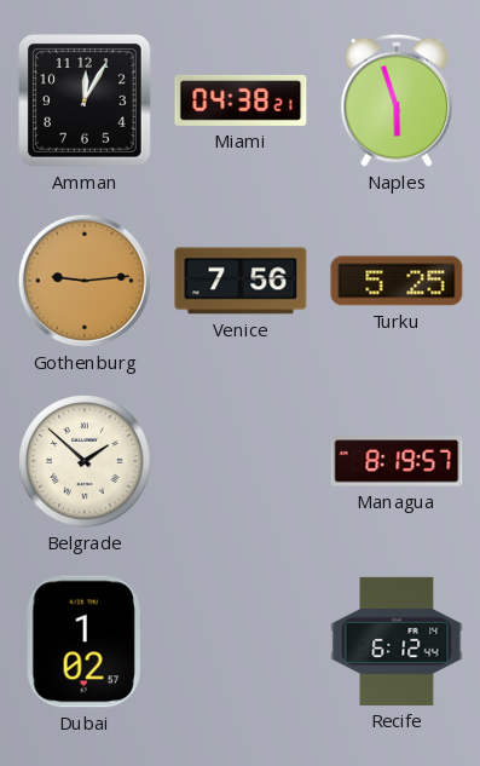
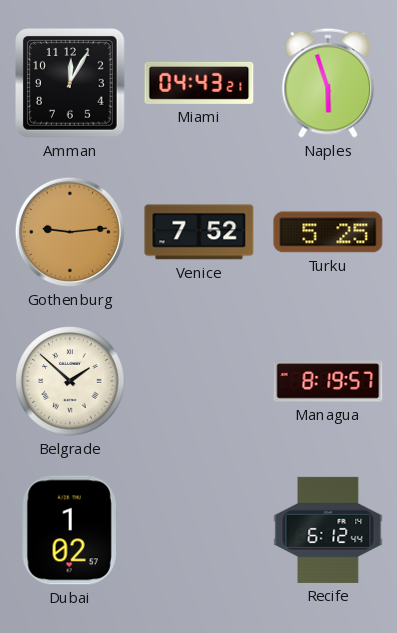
Miami: 04:38 -> 04:43 (199, 83)
Venice: 7:56 -> 7:52 (199, 232)
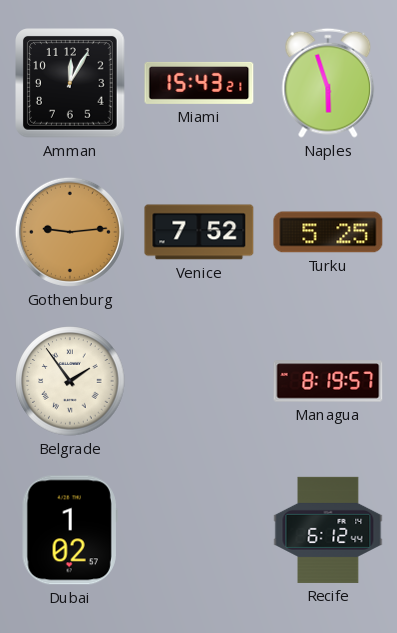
Miami: 04:43 -> 15:43 (199, 83)
Belgrade: 1:52 -> 1:54 (70, 381)
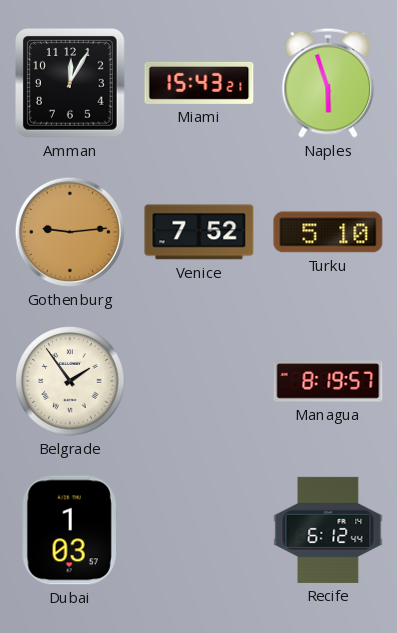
Turku: 5:25 -> 5:10 (328, 232)
Dubai: 1:02 -> 1:03 (70, 530)
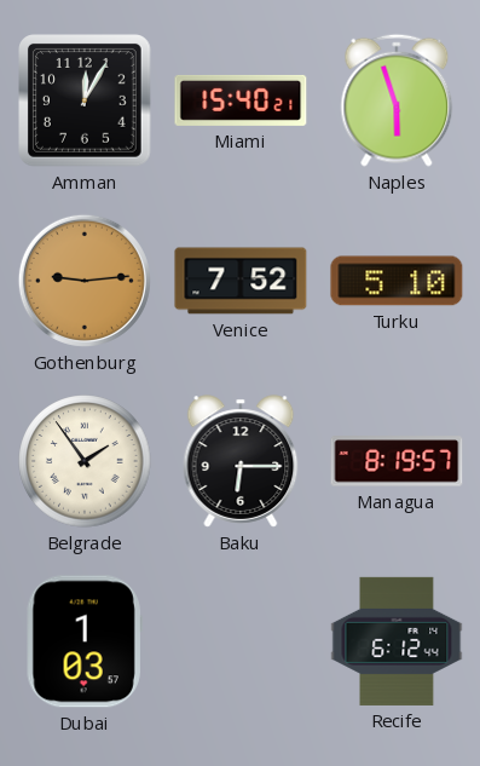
Miami: 15:43 -> 15:40 (241, 100)
Baku: none -> 6:15 (241, 461)
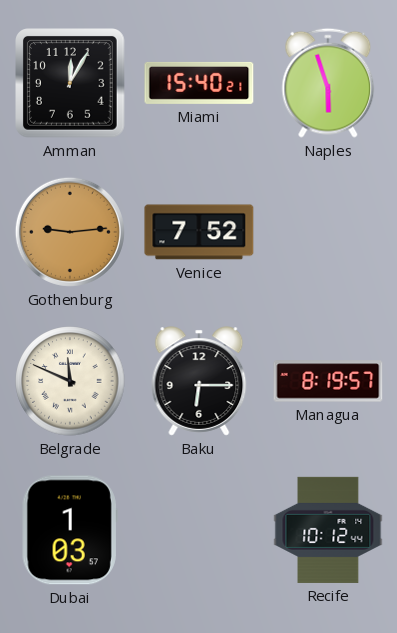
Turku: 5:10 -> none (397, 281)
Belgrade: 1:54 -> 11:49 (70, 381)
Recife: 6:12 -> 10:12 (328, 530)
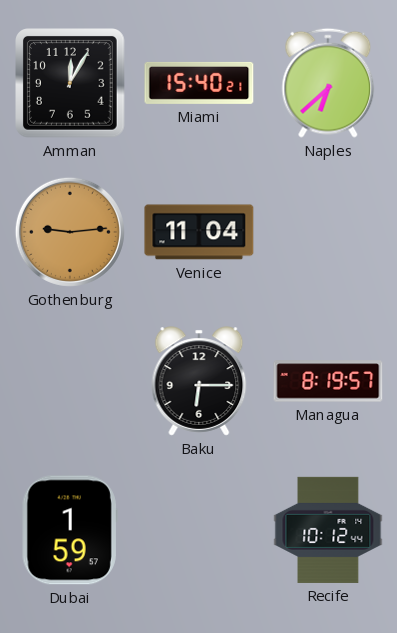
Naples: 5:57 -> 6:38 (328, 83)
Venice: 7:52 -> 11:04 (199, 232)
Belgrade: 11:49 -> none (70, 381)
Dubai: 1:03 -> 1:59 (70, 530)
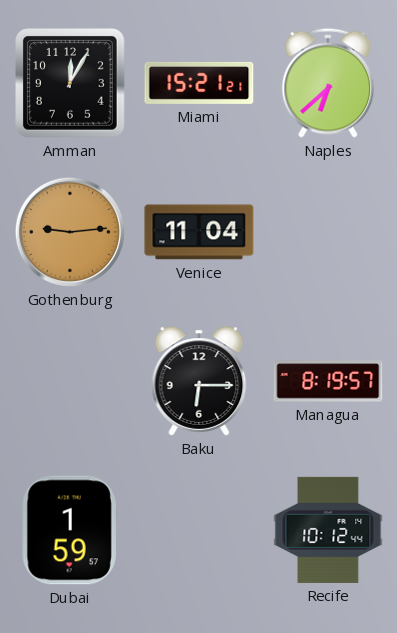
Miami: 15:40 -> 15:21 (199, 83)
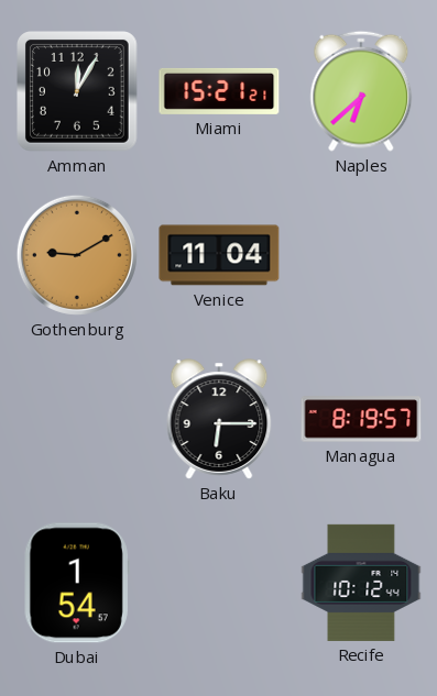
Gothenburg: 9:14 -> 9:10 (77, 255)
Dubai: 1:59 -> 1:54 (77, 583)
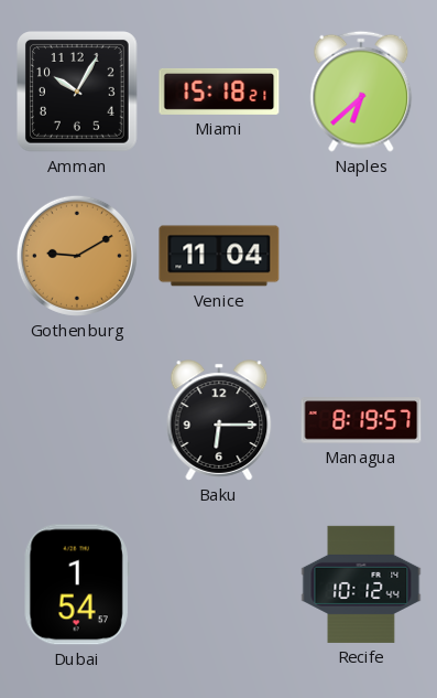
Amman: 12:05 -> 10:05 (78, 93)
Miami: 15:21 -> 15:18 (219, 92)
